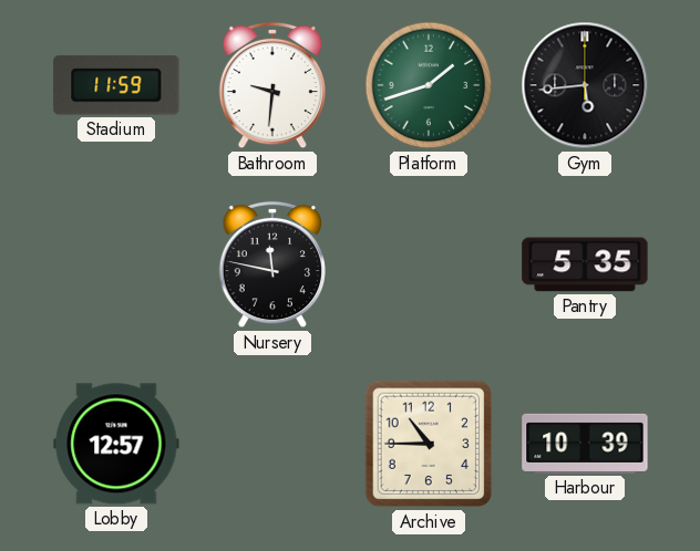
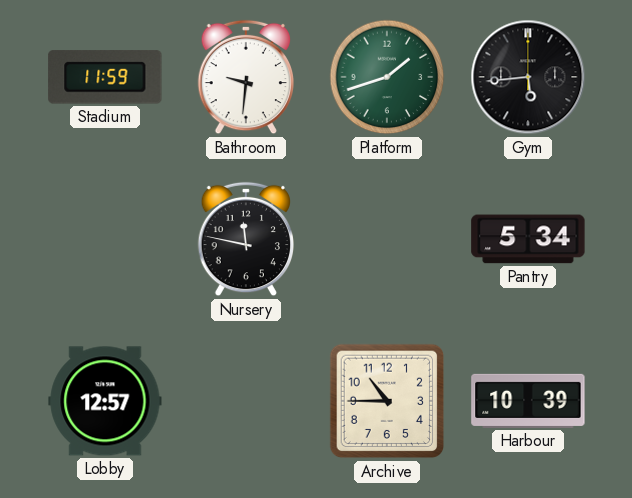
Pantry: 5:35 -> 5:34 (528, 239)
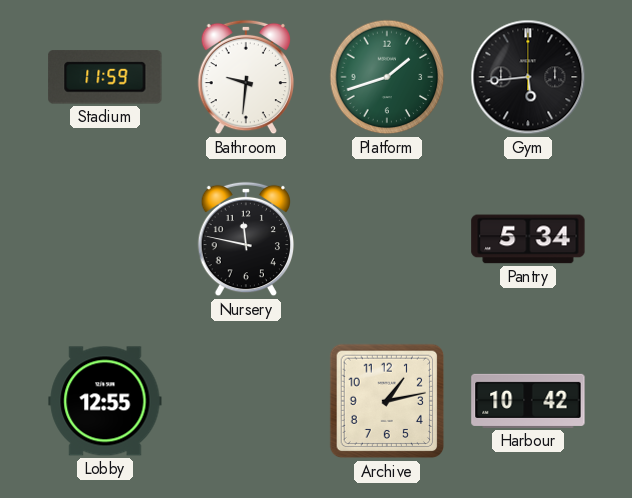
Lobby: 12:57 -> 12:55 (105, 401)
Archive: 10:45 -> 1:13 (387, 401)
Harbour: 10:39 -> 10:42 (528, 401)
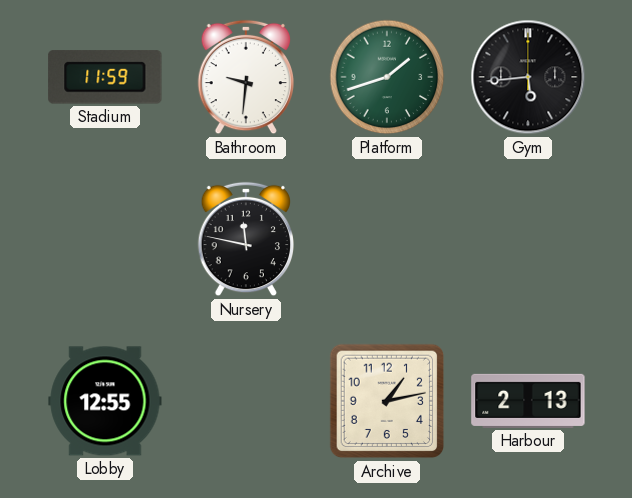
Pantry: 5:34 -> none (528, 239)
Harbour: 10:42 -> 2:13 (528, 401)
